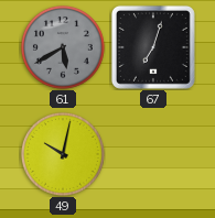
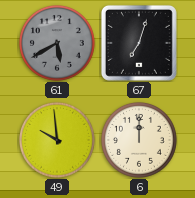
49: 10:02 -> 9:59 (57, 140)
6: none -> 12:00 (139, 140)
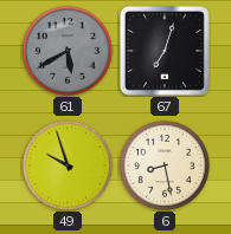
49: 9:59 -> 9:57 (68, 165)
6: 12:00 -> 8:28 (165, 165)
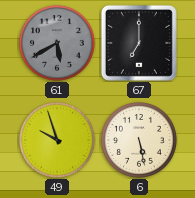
67: 7:03 -> 7:00 (139, 43)
6: 8:28 -> 5:28 (139, 140)
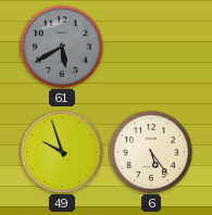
67: 7:00 -> none (139, 43)
6: 5:28 -> 5:24 (151, 152)
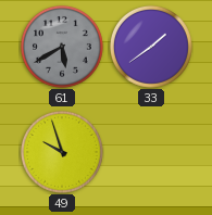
33: none -> 1:39 (151, 47)
6: 5:24 -> none (151, 152)
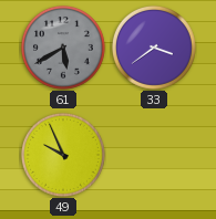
33: 1:39 -> 3:39 (154, 48)
49: 9:57 -> 9:56 (63, 155)
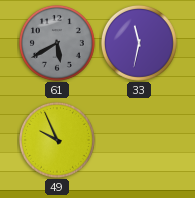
33: 3:39 -> 11:32 (139, 43)
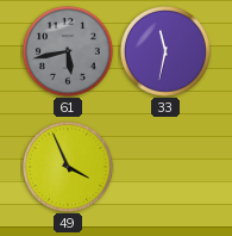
61: 5:40 -> 5:43 (68, 51)
49: 9:56 -> 3:56 (68, 167)
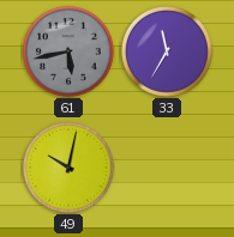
33: 11:32 -> 11:35 (167, 51)
49: 3:56 -> 10:02 (68, 168)
